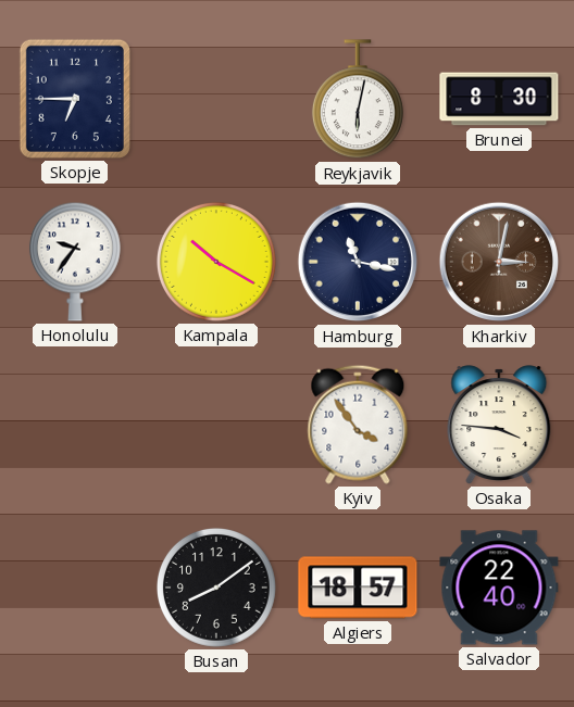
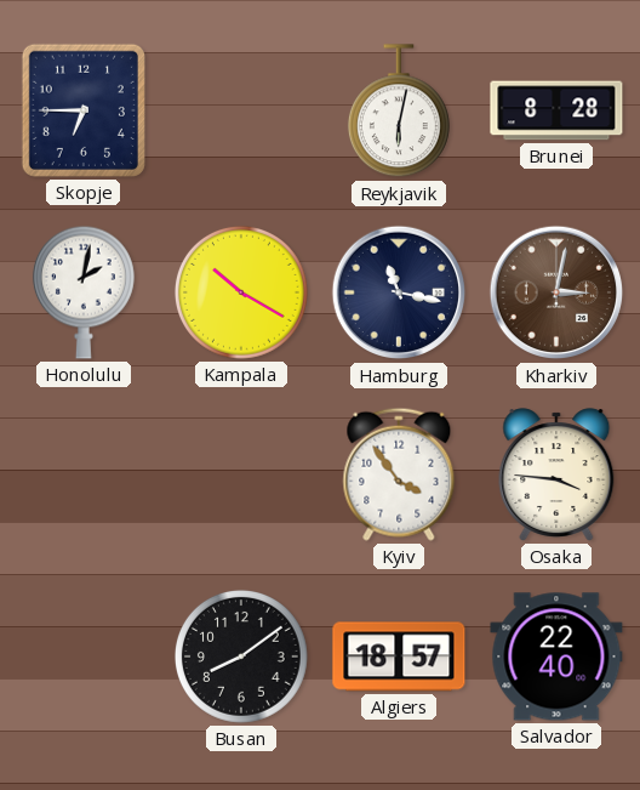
Brunei: 8:30 -> 8:28 (556, 110)
Honolulu: 9:36 -> 2:02 (84, 292)
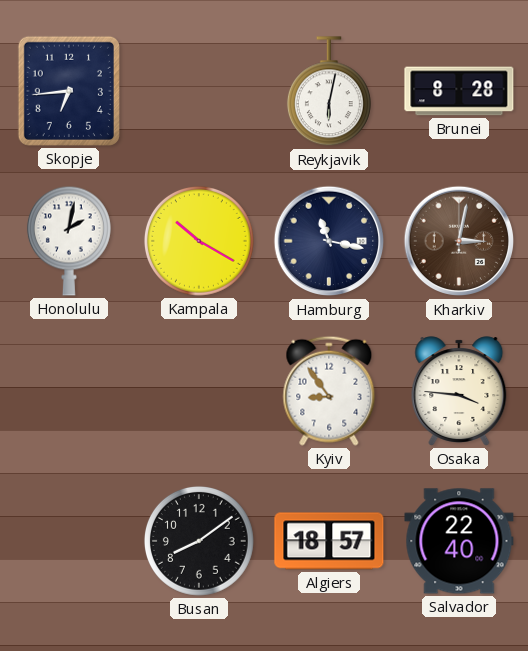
Skopje: 6:45 -> 6:44 (69, 91)
Kyiv: 3:54 -> 8:54 (329, 391)
